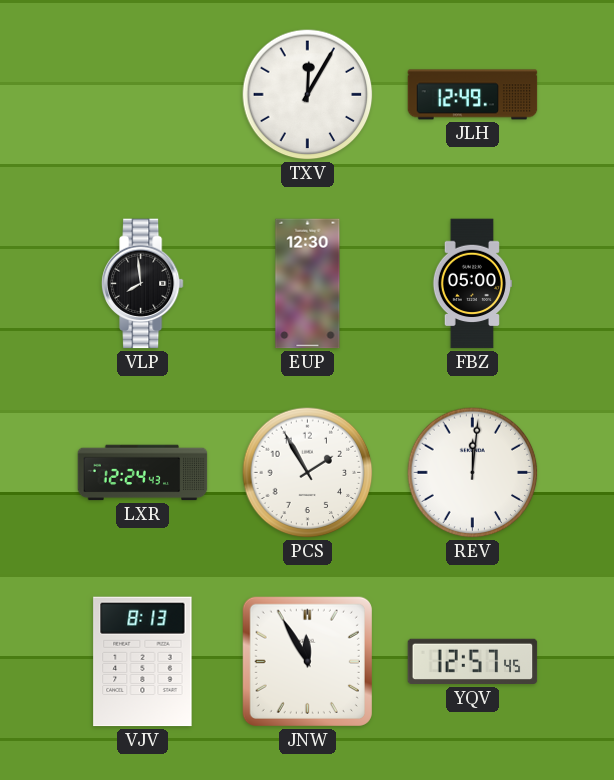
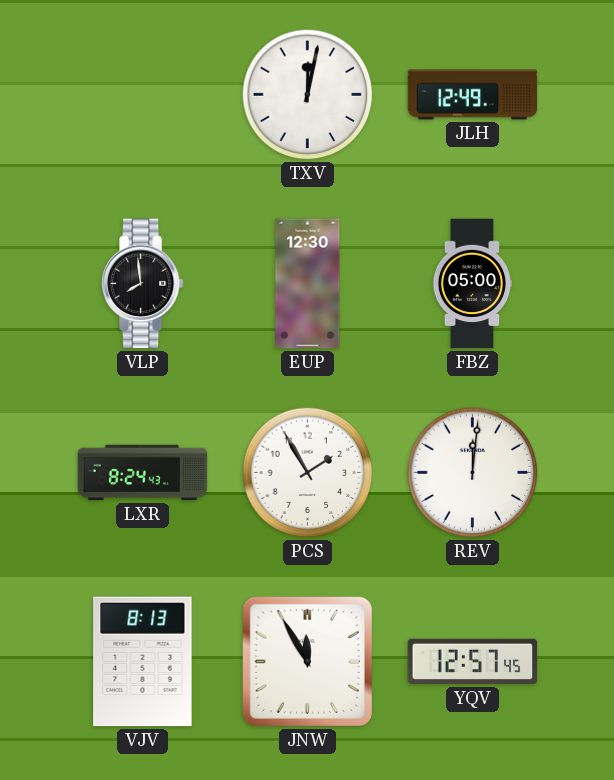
TXV: 12:05 -> 12:02 (308, 95)
LXR: 12:24 -> 8:24 (143, 473)
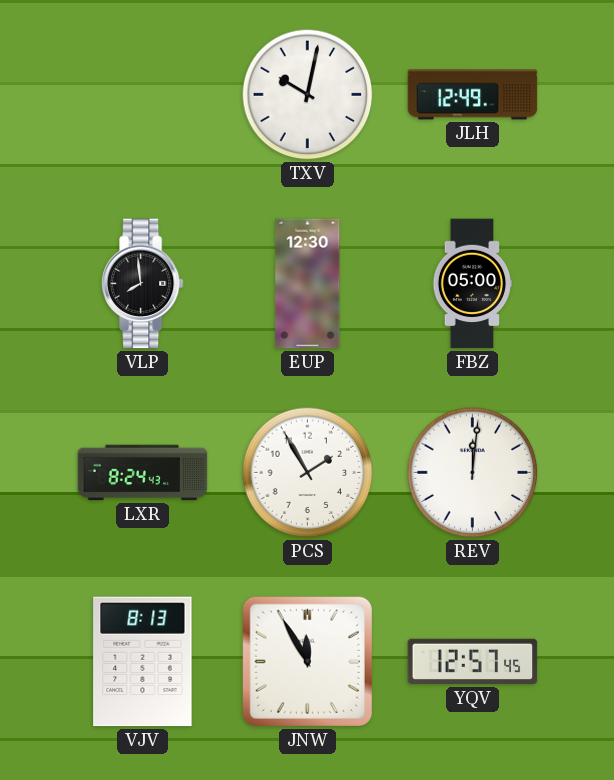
TXV: 12:02 -> 10:02 (308, 95)
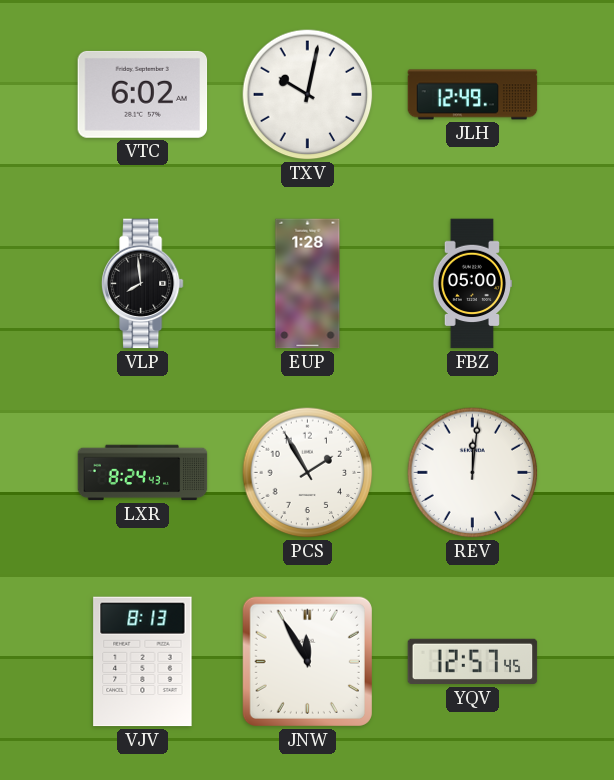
VTC: none -> 6:02 (143, 94)
EUP: 12:30 -> 1:28 (308, 284)
